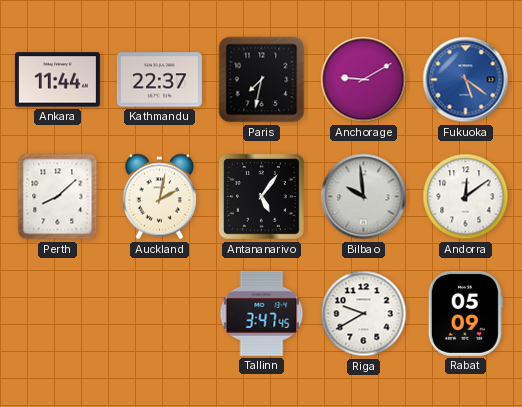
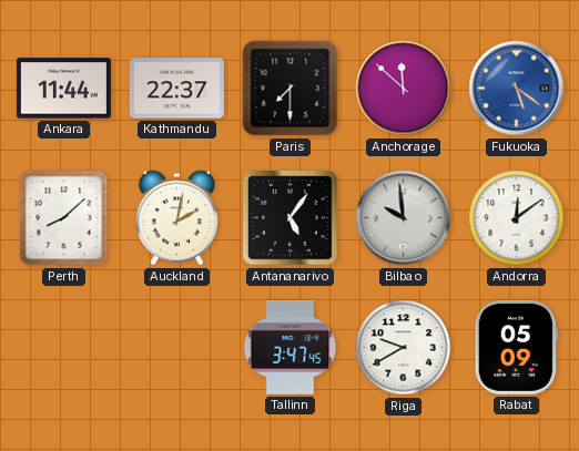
Paris: 7:32 -> 7:30 (291, 89)
Anchorage: 9:10 -> 11:52 (404, 89)
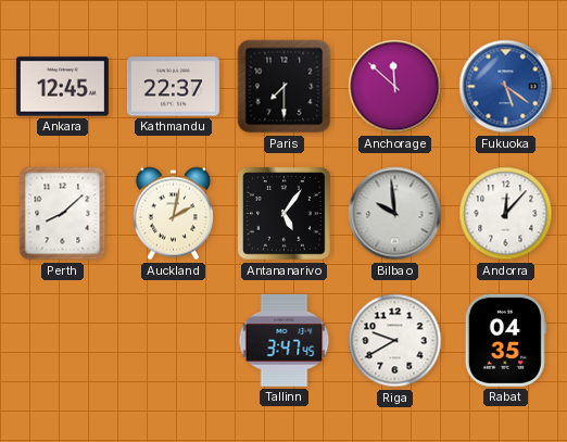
Ankara: 11:44 -> 12:45 (62, 87)
Andorra: 12:09 -> 12:07 (506, 214)
Rabat: 05:09 -> 04:35 (505, 340)
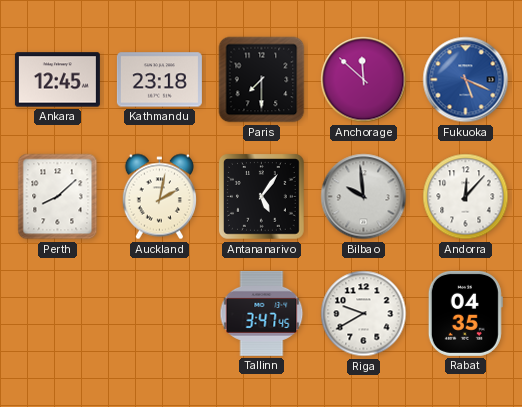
Kathmandu: 22:37 -> 23:18 (159, 80)
Fukuoka: 5:21 -> 5:19 (466, 80)
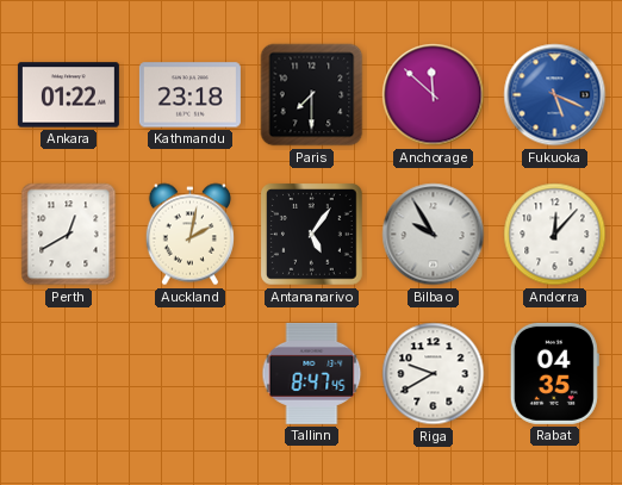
Ankara: 12:45 -> 01:22 (68, 95)
Perth: 8:08 -> 12:40 (69, 235)
Bilbao: 9:59 -> 9:55 (434, 235)
Tallinn: 3:47 -> 8:47 (312, 373)
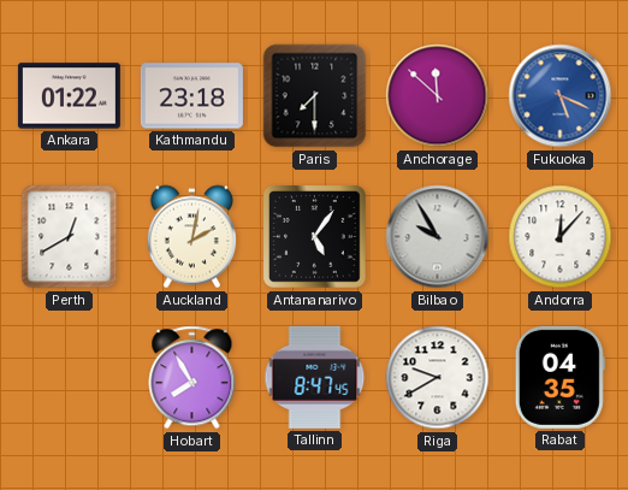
Hobart: none -> 7:55 (192, 378)
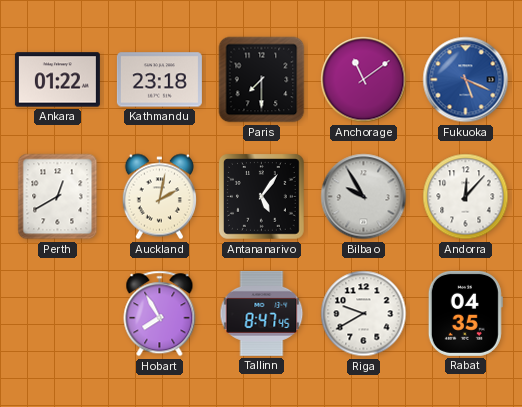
Anchorage: 11:52 -> 11:09 (364, 80)
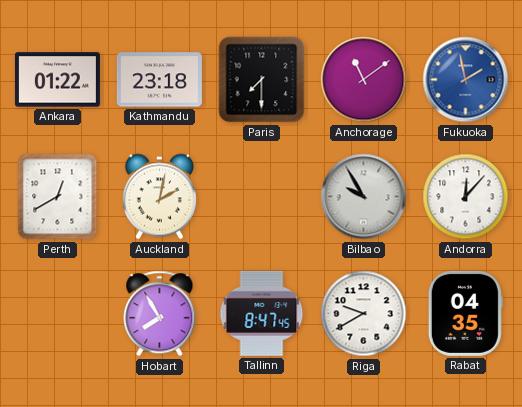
Fukuoka: 5:19 -> 1:58 (466, 80)
Antananarivo: 5:06 -> none (262, 197)
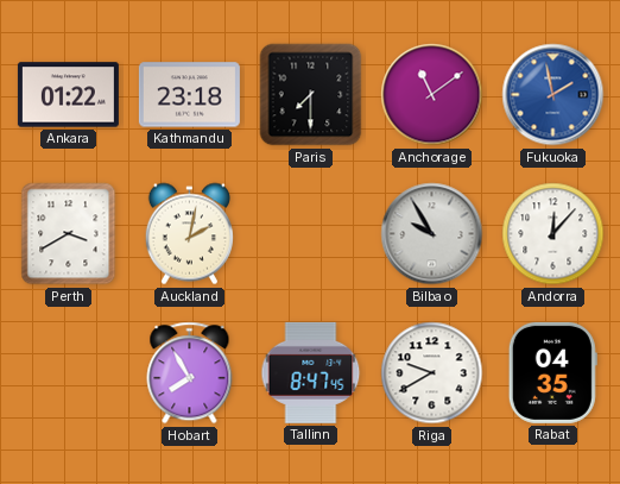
Perth: 12:40 -> 3:40 (69, 234)
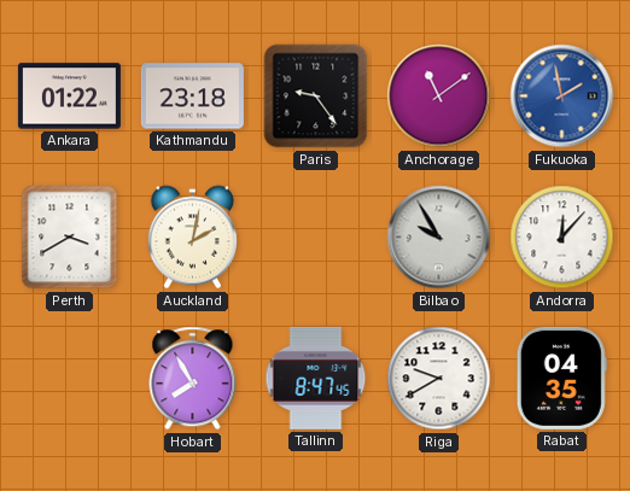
Paris: 7:30 -> 9:24 (316, 97)
